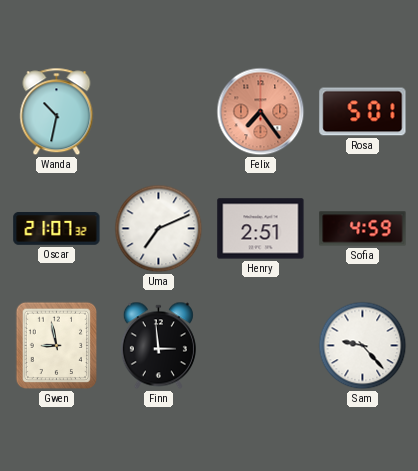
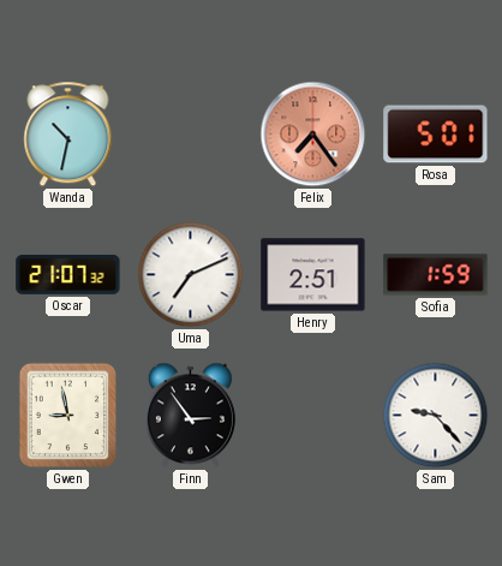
Sofia: 4:59 -> 1:59 (436, 275)
Finn: 2:59 -> 2:54 (190, 416)
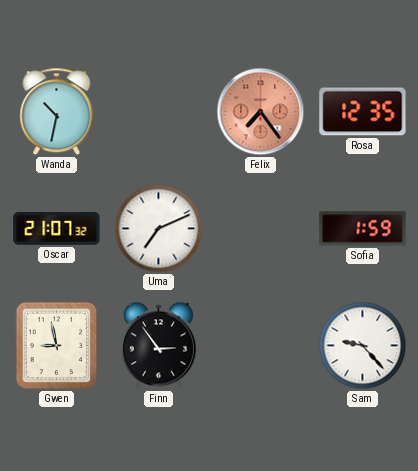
Rosa: 5:01 -> 12:35 (363, 112)
Henry: 2:51 -> none (313, 275)
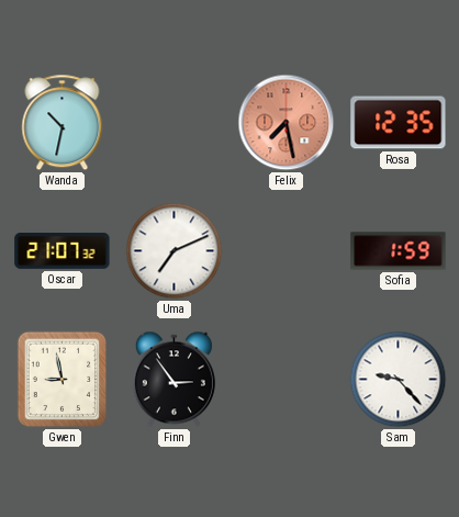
Felix: 7:24 -> 7:28 (287, 123)
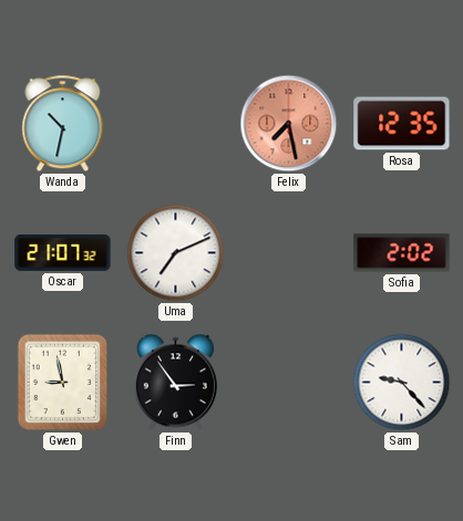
Sofia: 1:59 -> 2:02 (402, 253)
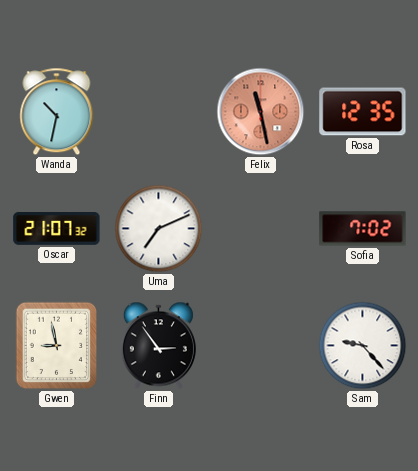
Felix: 7:28 -> 11:28 (261, 112)
Sofia: 2:02 -> 7:02 (363, 229)
